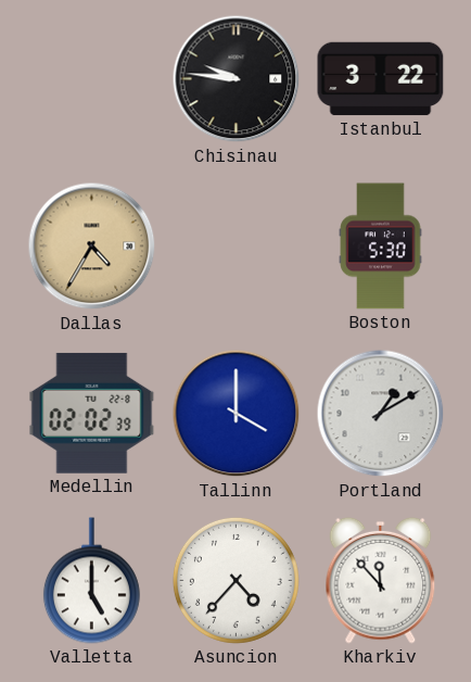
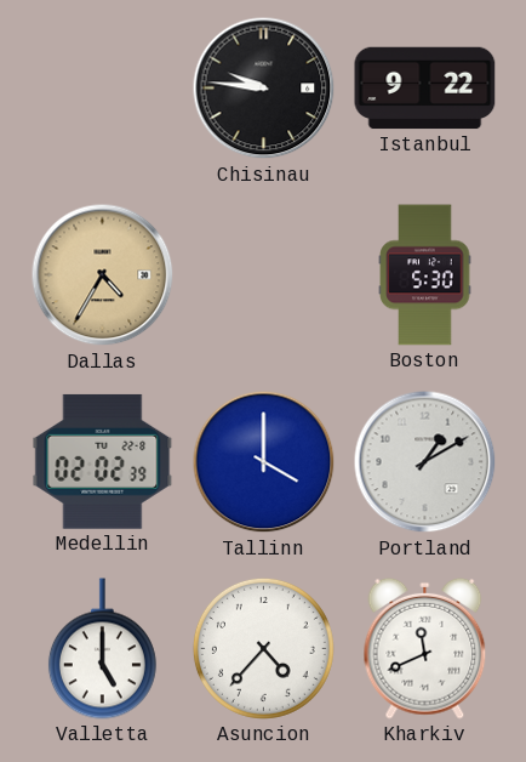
Istanbul: 3:22 -> 9:22 (425, 89)
Kharkiv: 11:53 -> 11:41 (425, 648)
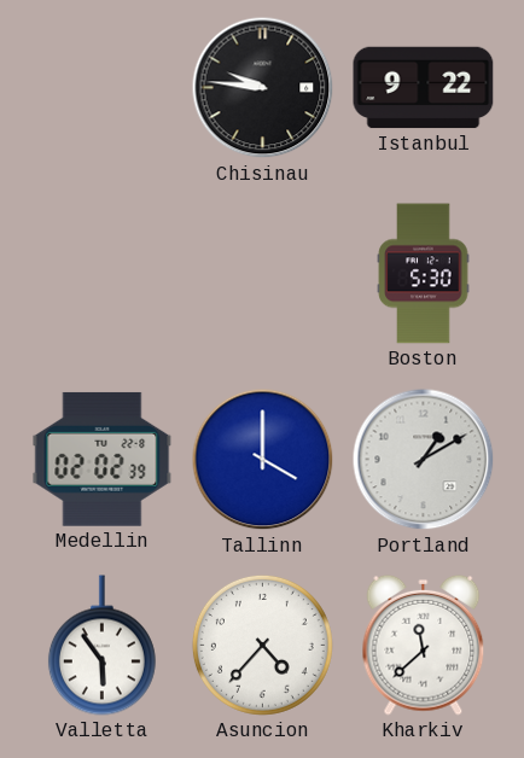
Dallas: 4:35 -> none (103, 275)
Valletta: 5:00 -> 5:54 (101, 646)
Kharkiv: 11:41 -> 11:38 (424, 645)
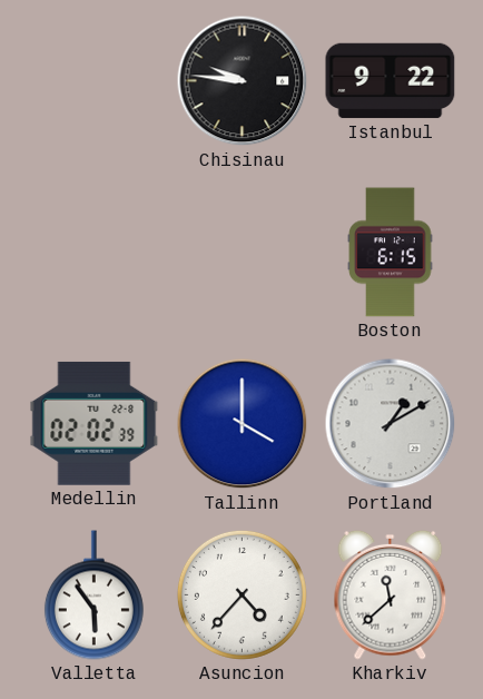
Boston: 5:30 -> 6:15 (391, 253)
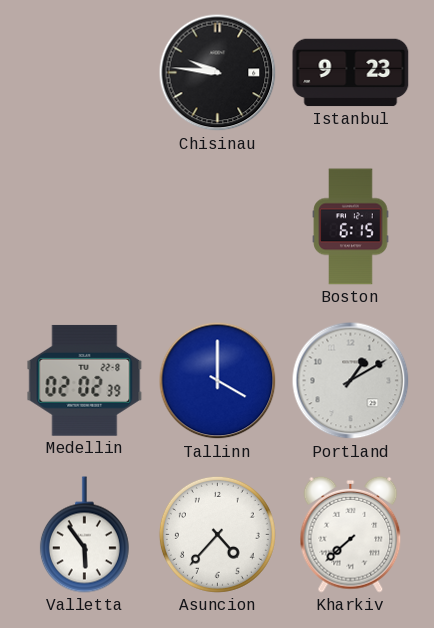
Istanbul: 9:22 -> 9:23 (351, 73)
Kharkiv: 11:38 -> 7:38 (351, 534)
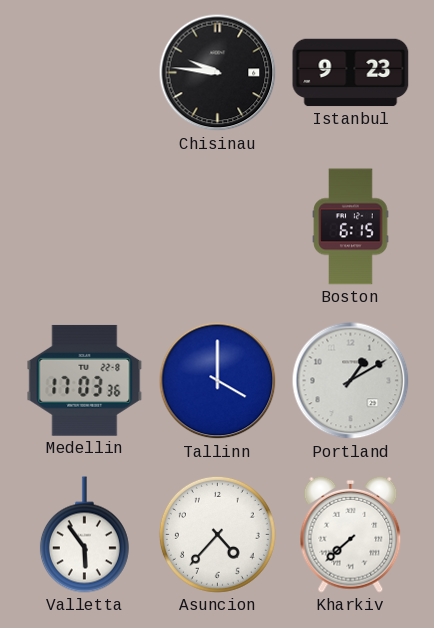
Medellin: 02:02 -> 17:03 (85, 380)
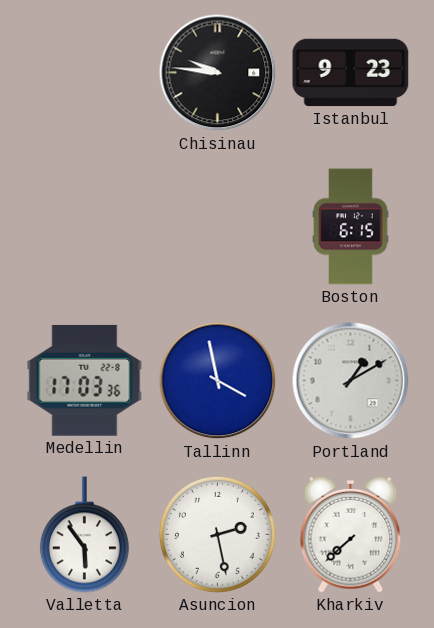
Tallinn: 4:00 -> 3:58 (218, 381)
Asuncion: 4:37 -> 2:28 (217, 534)
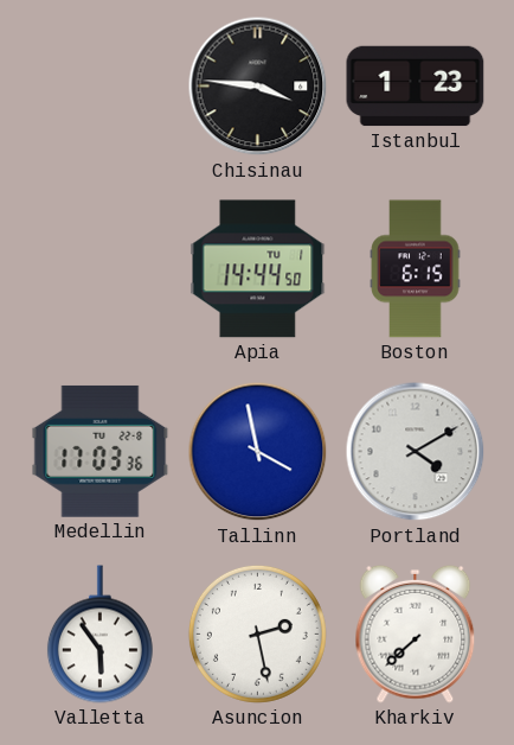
Chisinau: 9:46 -> 3:46 (258, 87)
Istanbul: 9:23 -> 1:23 (416, 87)
Apia: none -> 14:44 (258, 269)
Portland: 1:10 -> 4:10 (416, 452)
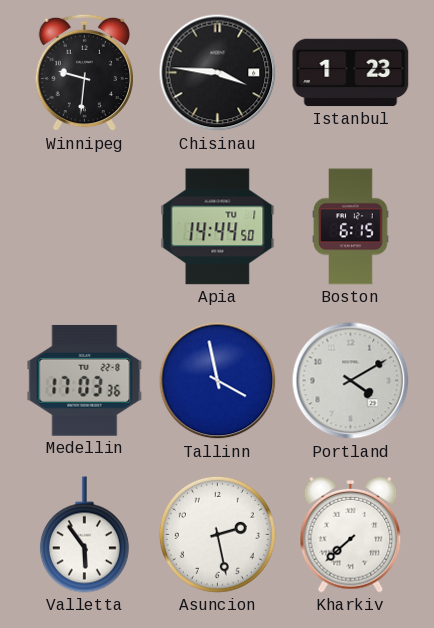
Winnipeg: none -> 9:31 (84, 73)
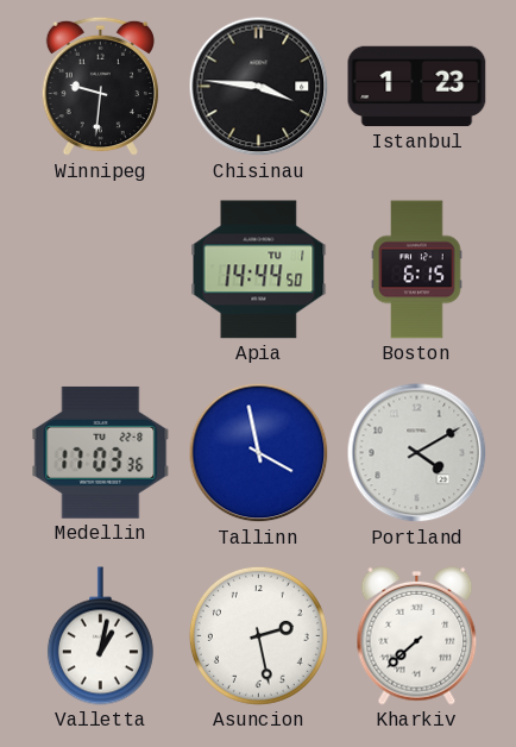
Valletta: 5:54 -> 1:02 (100, 636)
